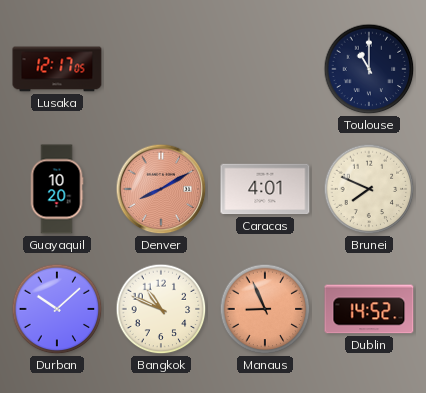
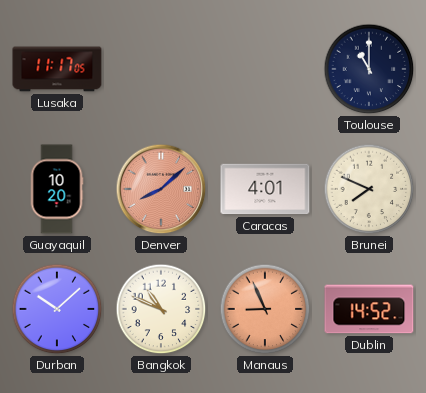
Lusaka: 12:17 -> 11:17 (57, 69)
Denver: 8:10 -> 8:08 (161, 189)
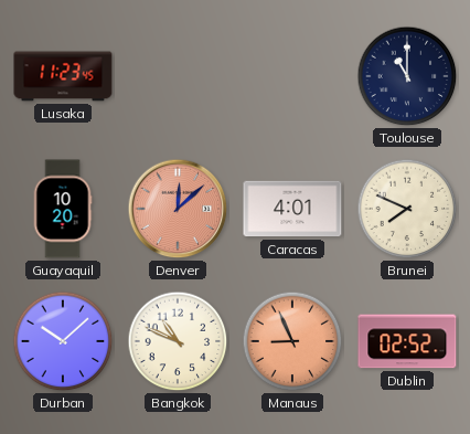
Lusaka: 11:17 -> 11:23 (63, 76)
Denver: 8:08 -> 12:08 (178, 209)
Dublin: 14:52 -> 02:52 (407, 341)
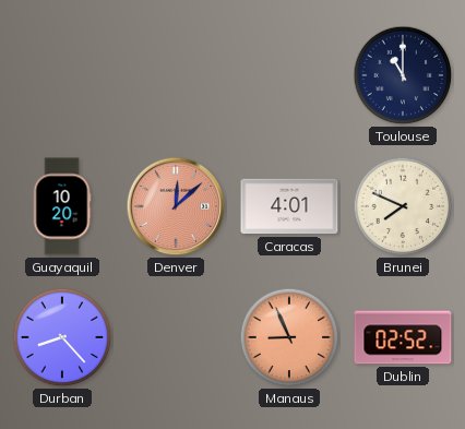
Lusaka: 11:23 -> none (63, 76)
Durban: 10:08 -> 8:23 (62, 337)
Bangkok: 10:49 -> none (178, 341)
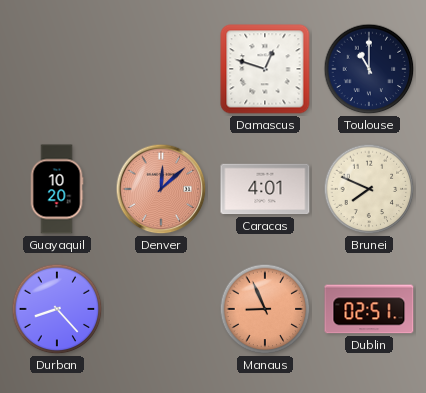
Damascus: none -> 12:48 (265, 69)
Dublin: 02:52 -> 02:51 (369, 309)
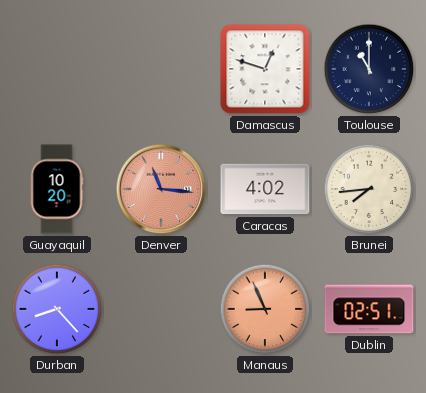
Denver: 12:08 -> 11:16 (161, 189)
Caracas: 4:01 -> 4:02 (265, 189)
Brunei: 7:49 -> 7:44 (369, 189)
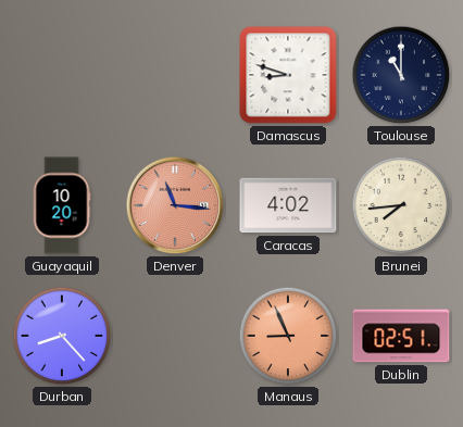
Damascus: 12:48 -> 8:48 (288, 75)
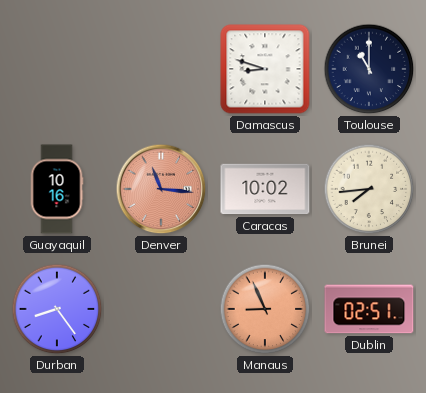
Guayaquil: 10:20 -> 10:16 (57, 189)
Caracas: 4:02 -> 10:02 (265, 189)
Durban: 8:23 -> 8:24 (57, 309)
